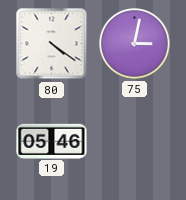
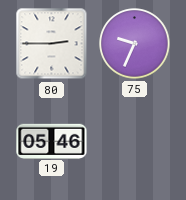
80: 4:21 -> 2:45 (52, 44)
75: 3:02 -> 9:34 (135, 44)
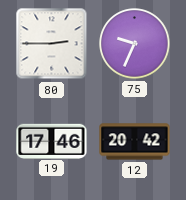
19: 05:46 -> 17:46 (52, 141)
12: none -> 20:42 (135, 142)
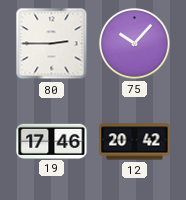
75: 9:34 -> 10:07 (135, 44)
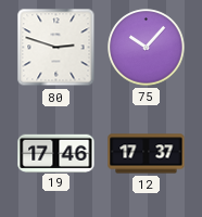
80: 2:45 -> 2:48 (56, 48)
12: 20:42 -> 17:37 (147, 154)
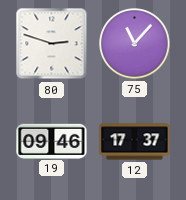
75: 10:07 -> 11:07 (135, 44)
19: 17:46 -> 09:46 (52, 141)
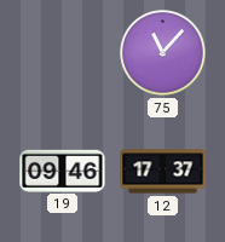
80: 2:48 -> none (52, 44)
